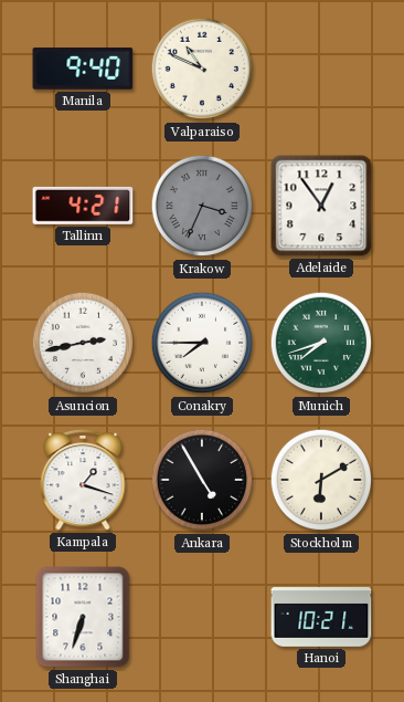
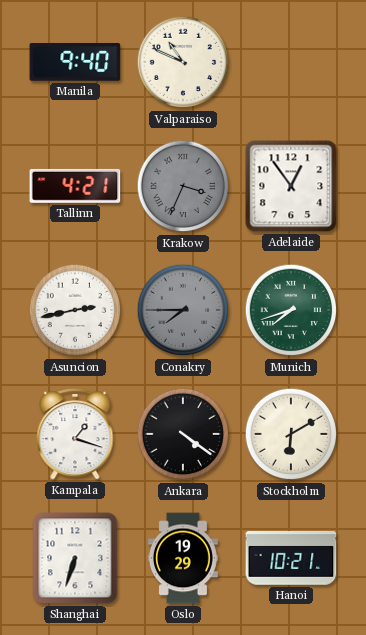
Conakry dial: white -> grey (183, 310)
Ankara: 4:55 -> 4:21 (183, 434)
Oslo: none -> 19:29 (183, 558)
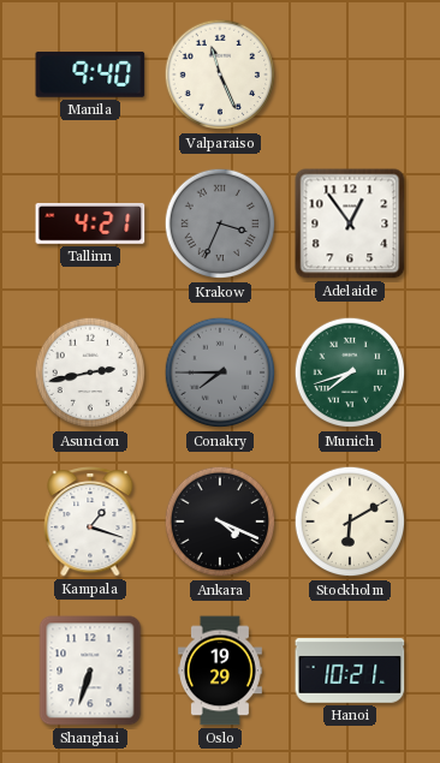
Valparaiso: 10:49 -> 11:26 (220, 74)
Ankara: 4:21 -> 4:19 (220, 521)
